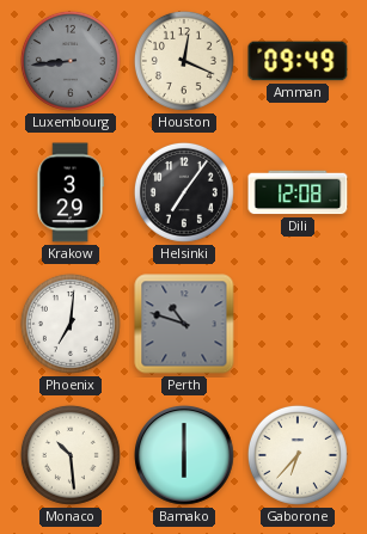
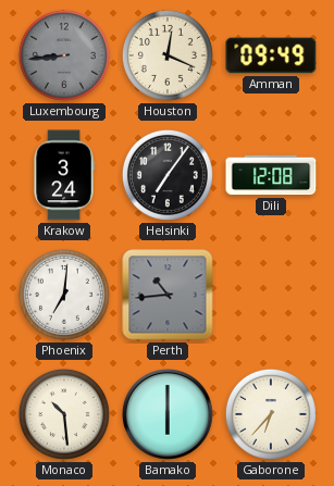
Krakow: 3:29 -> 3:24 (64, 175)
Perth: 10:48 -> 10:44 (168, 295)
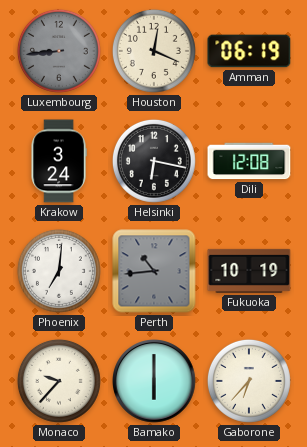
Amman: 09:49 -> 06:19 (249, 51)
Helsinki: 7:06 -> 6:17 (154, 161)
Fukuoka: none -> 10:19 (249, 271)
Monaco: 10:29 -> 9:37 (59, 381)
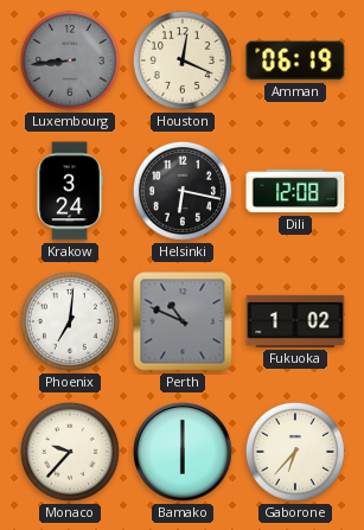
Perth: 10:44 -> 10:49 (183, 321)
Fukuoka: 10:19 -> 1:02 (295, 321)
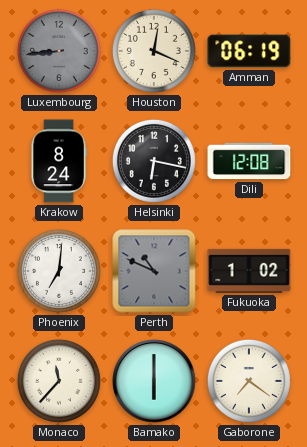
Krakow: 3:24 -> 8:24 (59, 161)
Monaco: 9:37 -> 11:37 (59, 381)
Gaborone: 6:37 -> 7:21 (249, 381)
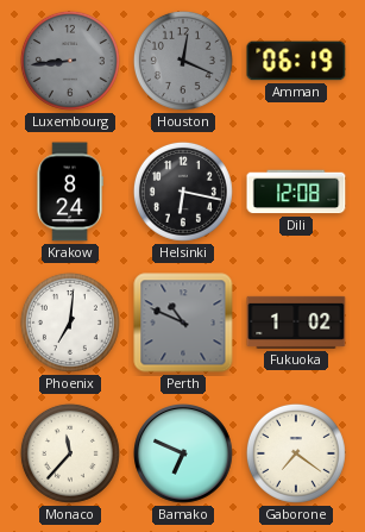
Houston dial: cream -> grey (183, 61)
Bamako: 6:00 -> 6:49 (184, 455)
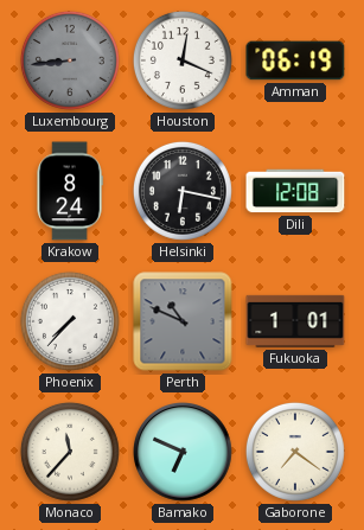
Houston dial: grey -> white (183, 60)
Phoenix: 7:01 -> 7:37 (70, 321)
Fukuoka: 1:02 -> 1:01 (295, 321)
